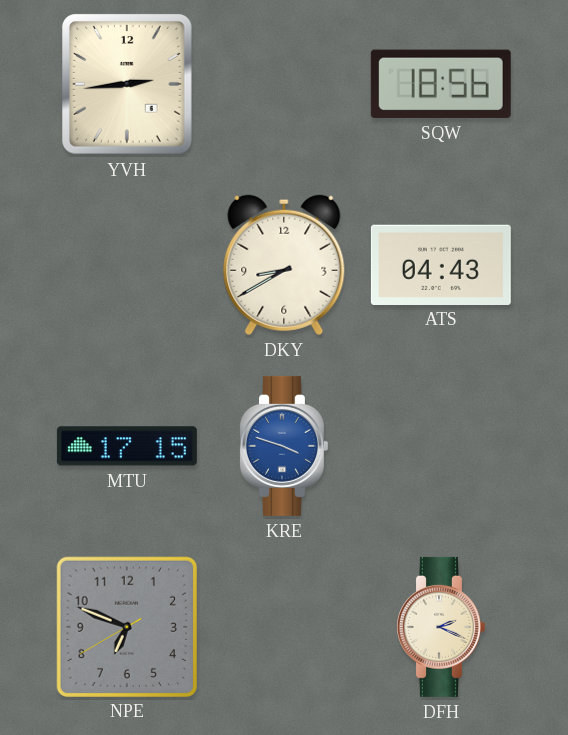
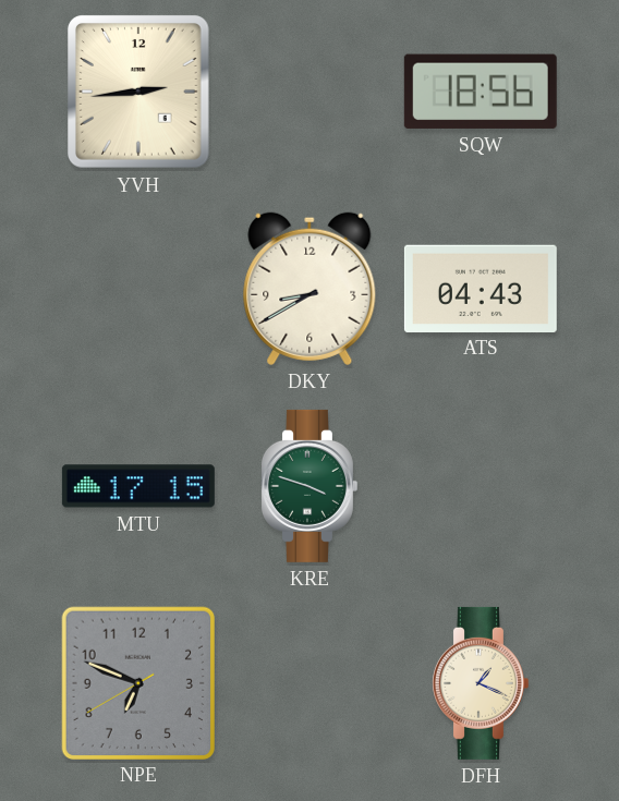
KRE dial: blue -> green (309, 486)
DFH: 2:19 -> 1:19 (481, 683)
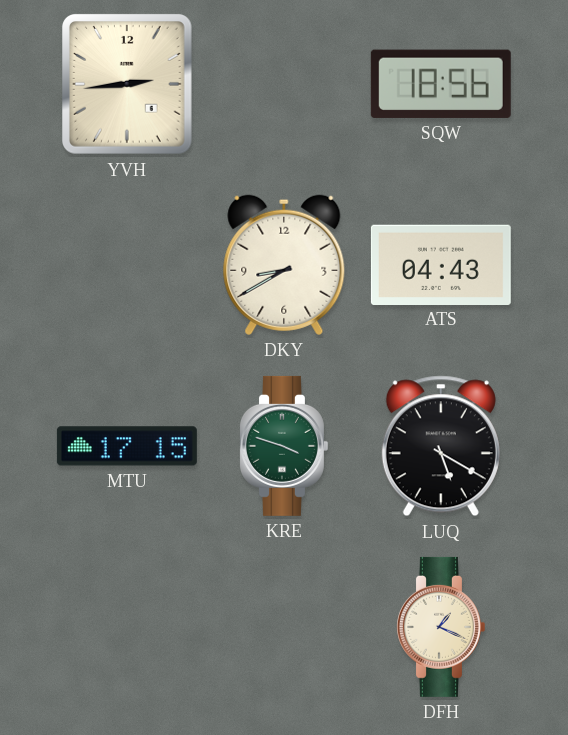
LUQ: none -> 5:20 (441, 446)
NPE: 6:48 -> none (137, 682)
